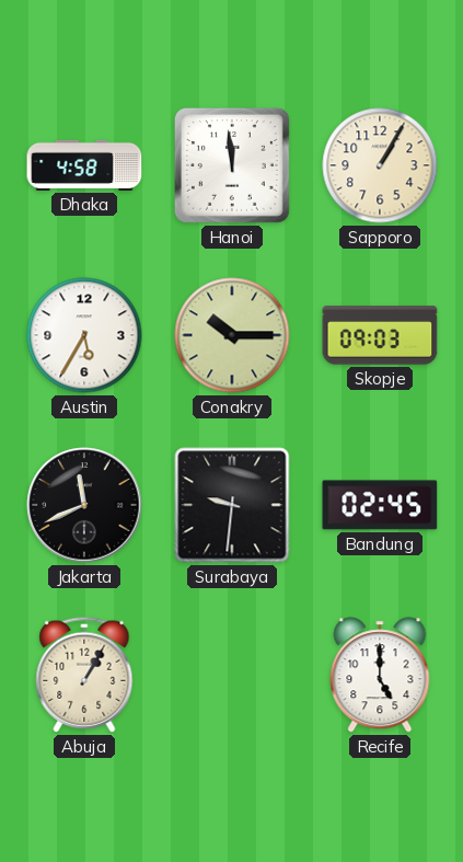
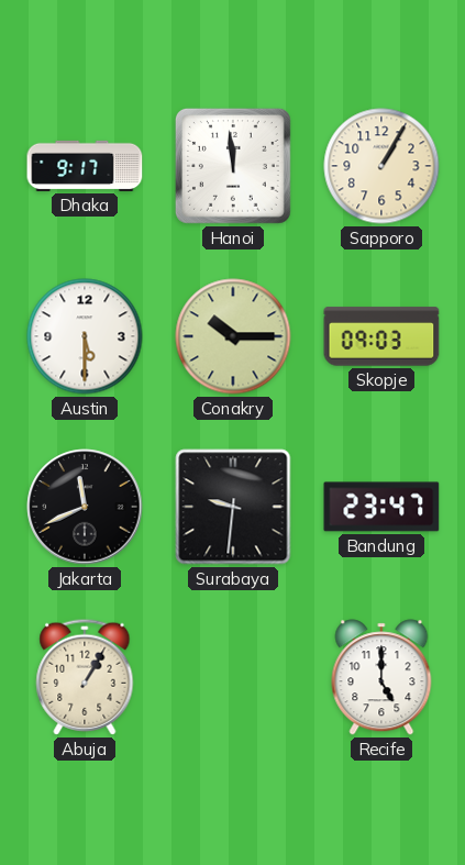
Dhaka: 4:58 -> 9:17 (85, 166)
Austin: 5:35 -> 5:30 (85, 336)
Bandung: 02:45 -> 23:47 (381, 507)
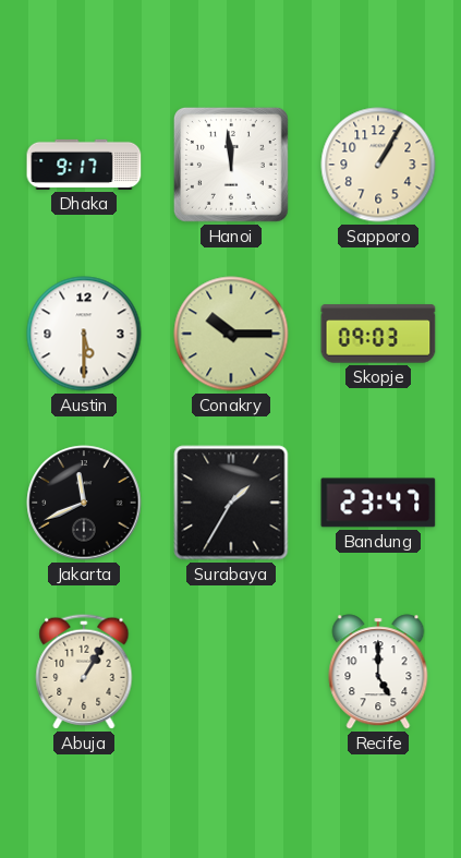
Surabaya: 9:31 -> 1:35 (231, 503)
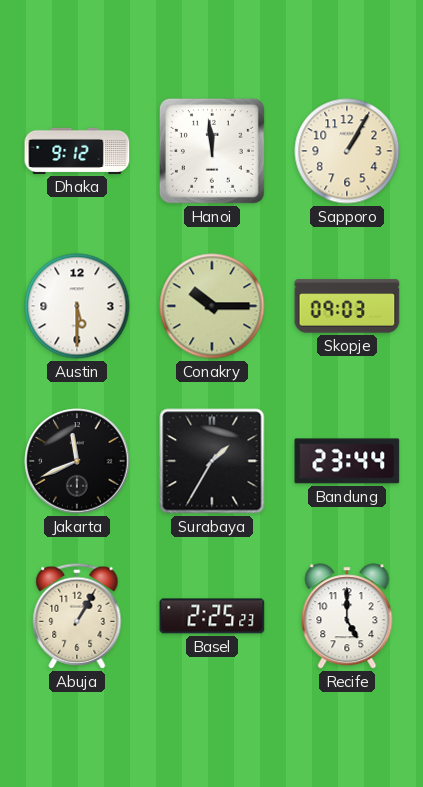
Dhaka: 9:17 -> 9:12 (77, 151)
Bandung: 23:47 -> 23:44 (347, 461)
Basel: none -> 2:25 (212, 616)
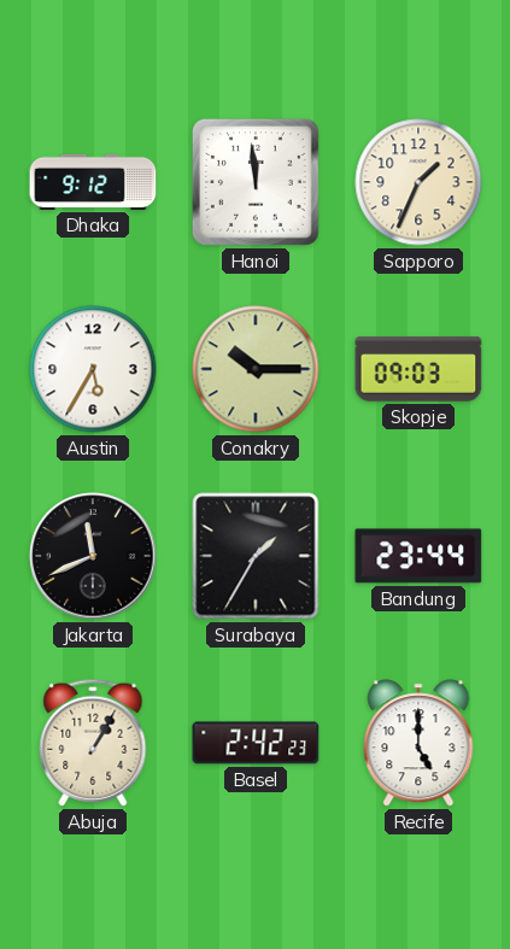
Sapporo: 1:05 -> 1:34 (418, 182)
Austin: 5:30 -> 5:35 (93, 369)
Basel: 2:25 -> 2:42 (256, 743)
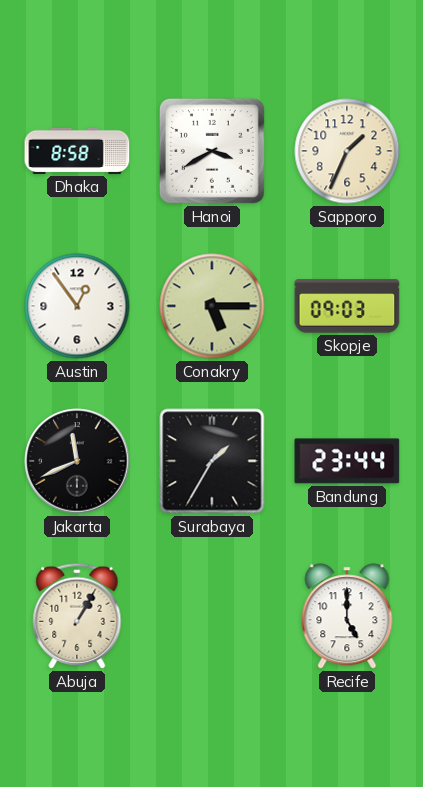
Dhaka: 9:12 -> 8:58 (77, 151)
Hanoi: 11:59 -> 3:40 (212, 151)
Austin: 5:35 -> 12:54 (77, 306)
Conakry: 10:15 -> 5:15 (212, 306)
Basel: 2:42 -> none (256, 743)
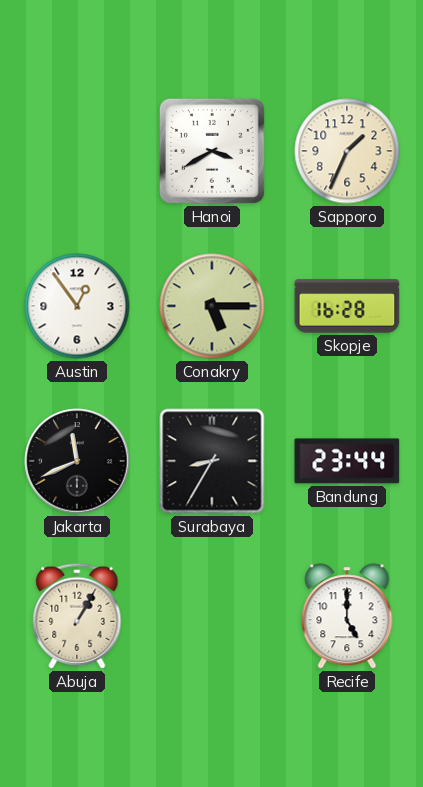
Dhaka: 8:58 -> none (77, 151)
Skopje: 09:03 -> 16:28 (347, 306)
Surabaya: 1:35 -> 8:35 (212, 461)
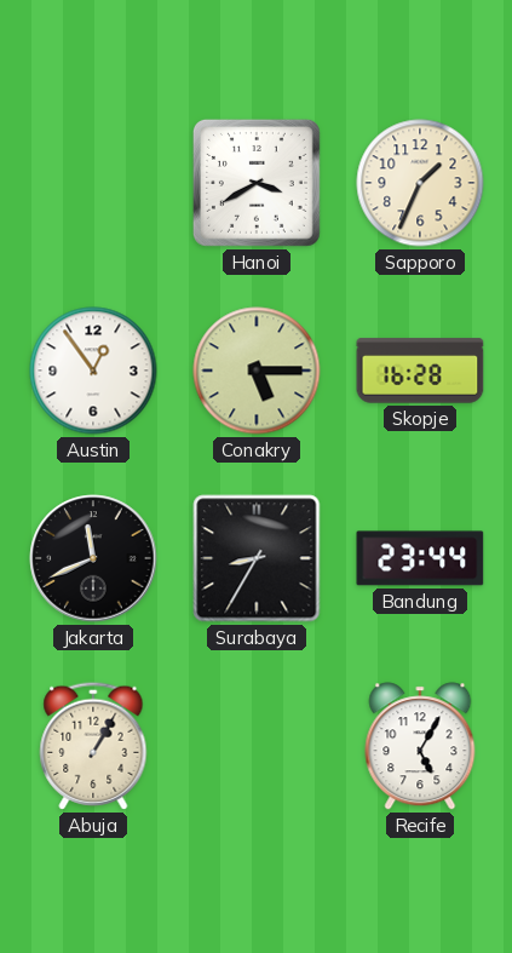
Recife: 5:00 -> 5:05 (420, 746)
